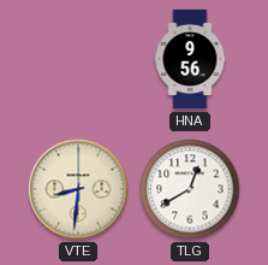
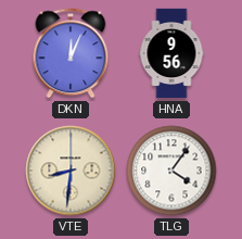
DKN: none -> 12:04 (71, 53)
TLG: 12:40 -> 4:06 (171, 171)
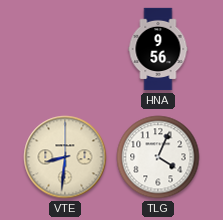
DKN: 12:04 -> none (71, 53)
TLG: 4:06 -> 4:04 (158, 157)
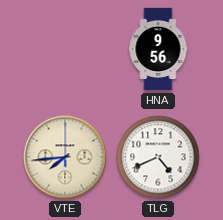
VTE: 8:31 -> 7:44 (65, 157)
TLG: 4:04 -> 4:41 (158, 157)
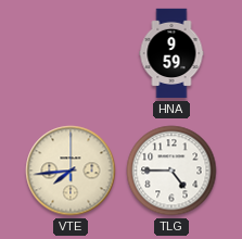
HNA: 9:56 -> 9:59 (171, 53)
TLG: 4:41 -> 4:45 (171, 171)
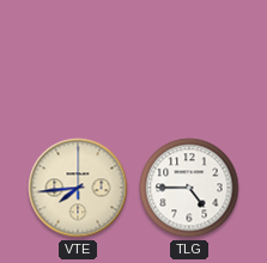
HNA: 9:59 -> none (171, 53)
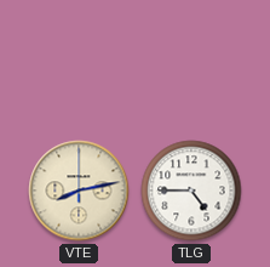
VTE: 7:44 -> 8:13 (79, 191)
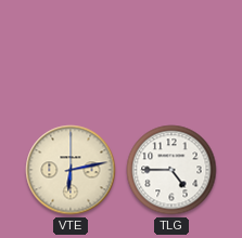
VTE: 8:13 -> 6:13 (71, 170)
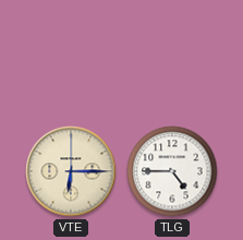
VTE: 6:13 -> 6:15 (71, 171)
